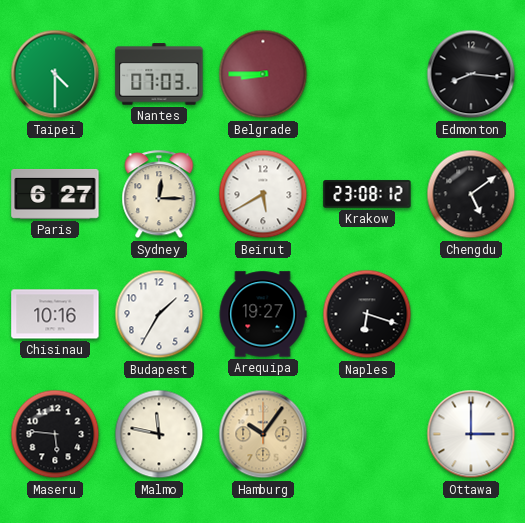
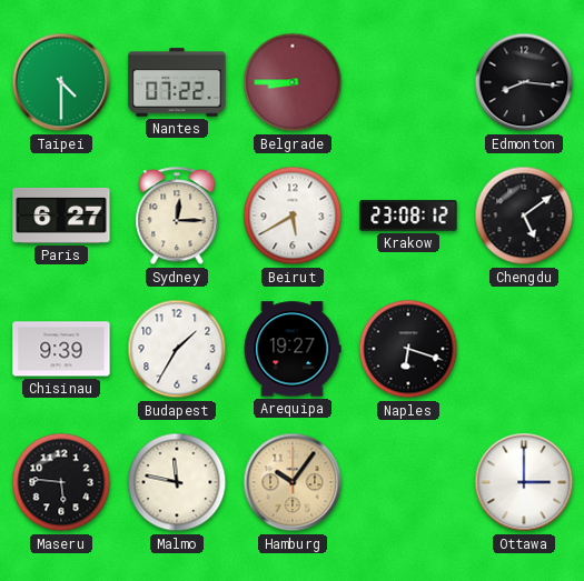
Nantes: 07:03 -> 07:22 (177, 82)
Chisinau: 10:16 -> 9:39 (61, 349)
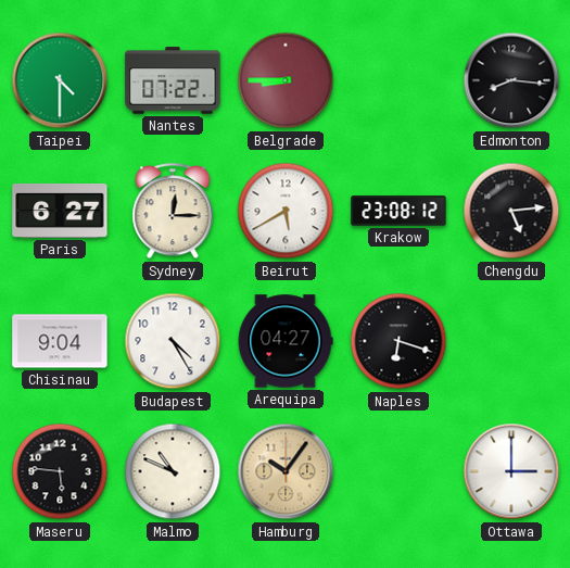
Chengdu: 5:09 -> 5:14 (511, 211)
Chisinau: 9:39 -> 9:04 (60, 341)
Budapest: 1:35 -> 4:25 (173, 341)
Arequipa: 19:27 -> 04:27 (286, 341)
Malmo: 11:47 -> 10:49 (173, 471)
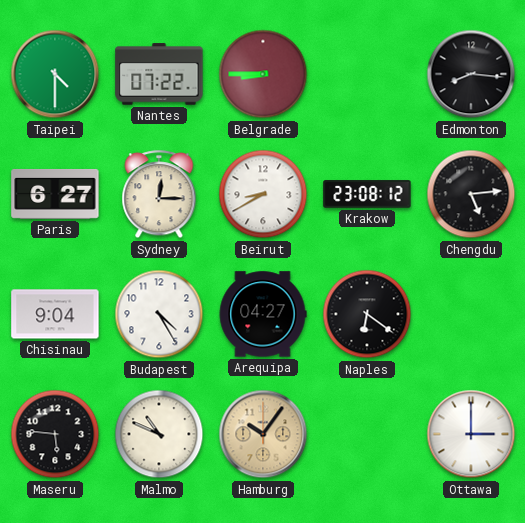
Beirut: 5:40 -> 8:40 (263, 194)
Naples: 6:18 -> 6:21 (367, 314)
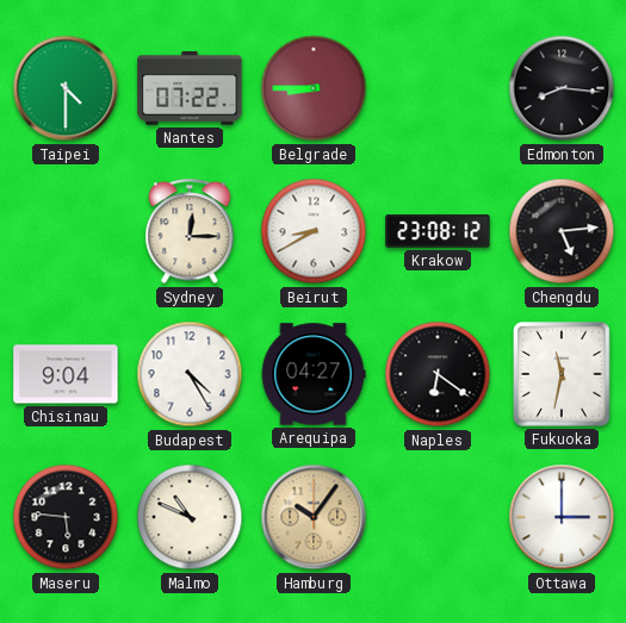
Paris: 6:27 -> none (55, 194)
Fukuoka: none -> 11:32 (562, 374)
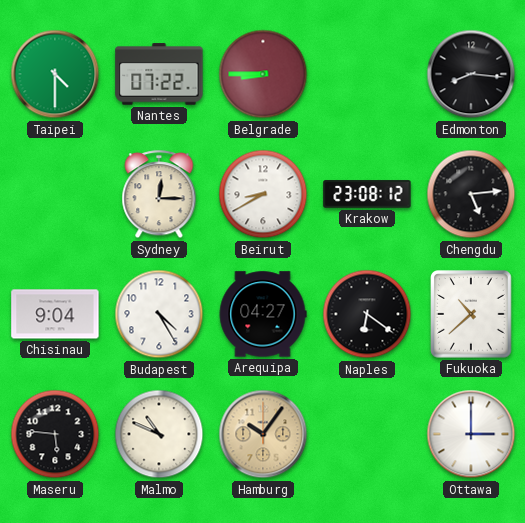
Fukuoka: 11:32 -> 10:38 (471, 314)
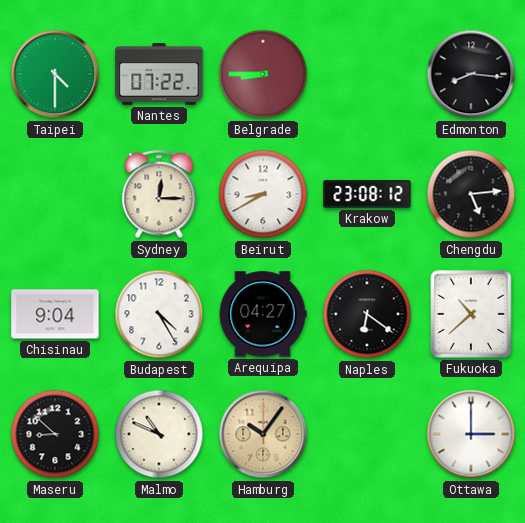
Maseru: 5:46 -> 8:52 (55, 434)
